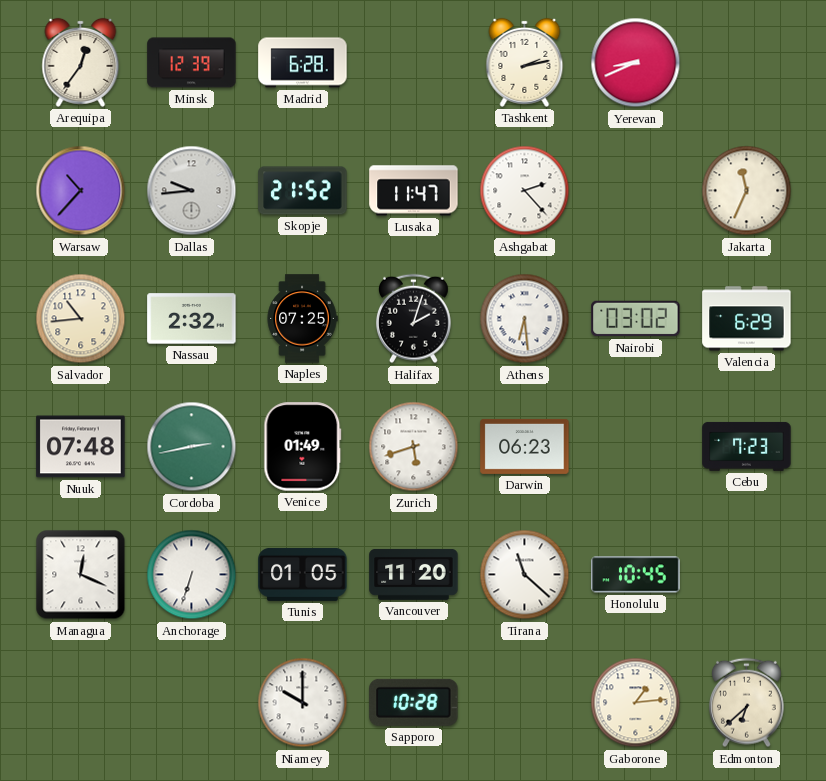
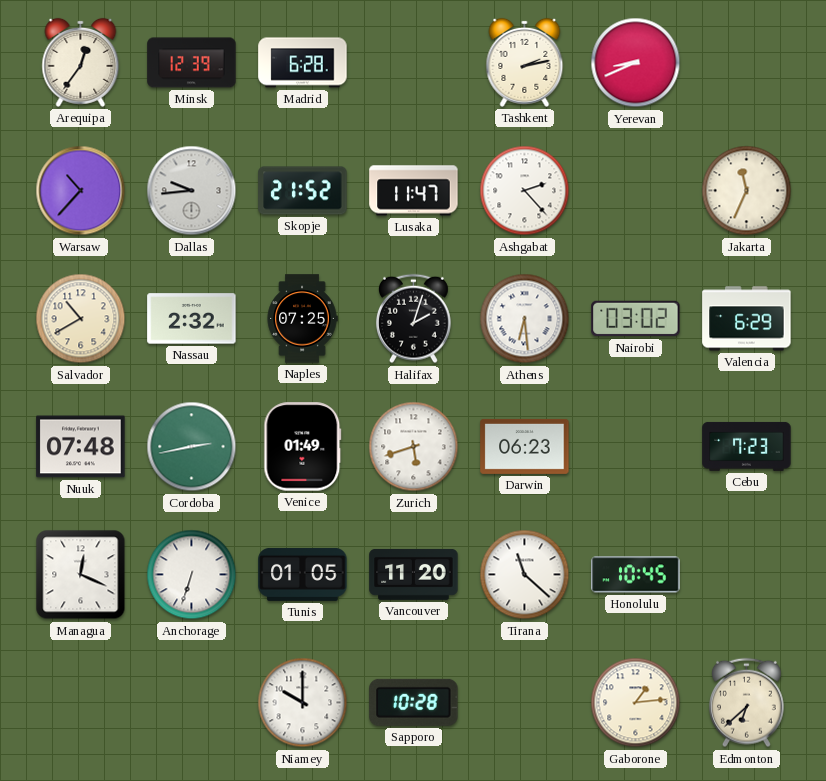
Salvador: 10:44 -> 10:40 (81, 319)
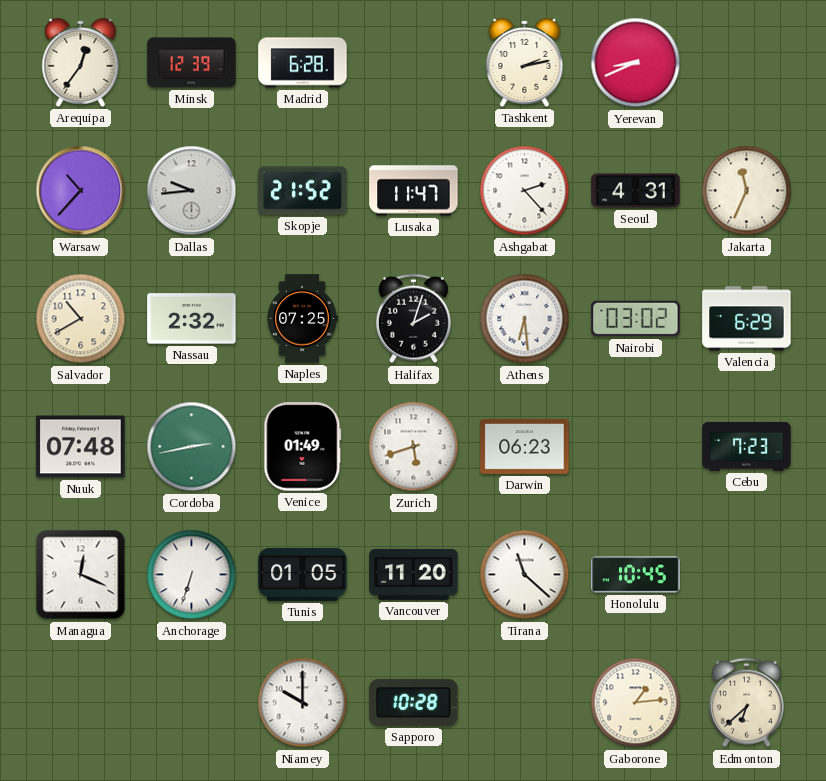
Seoul: none -> 4:31 (636, 191)
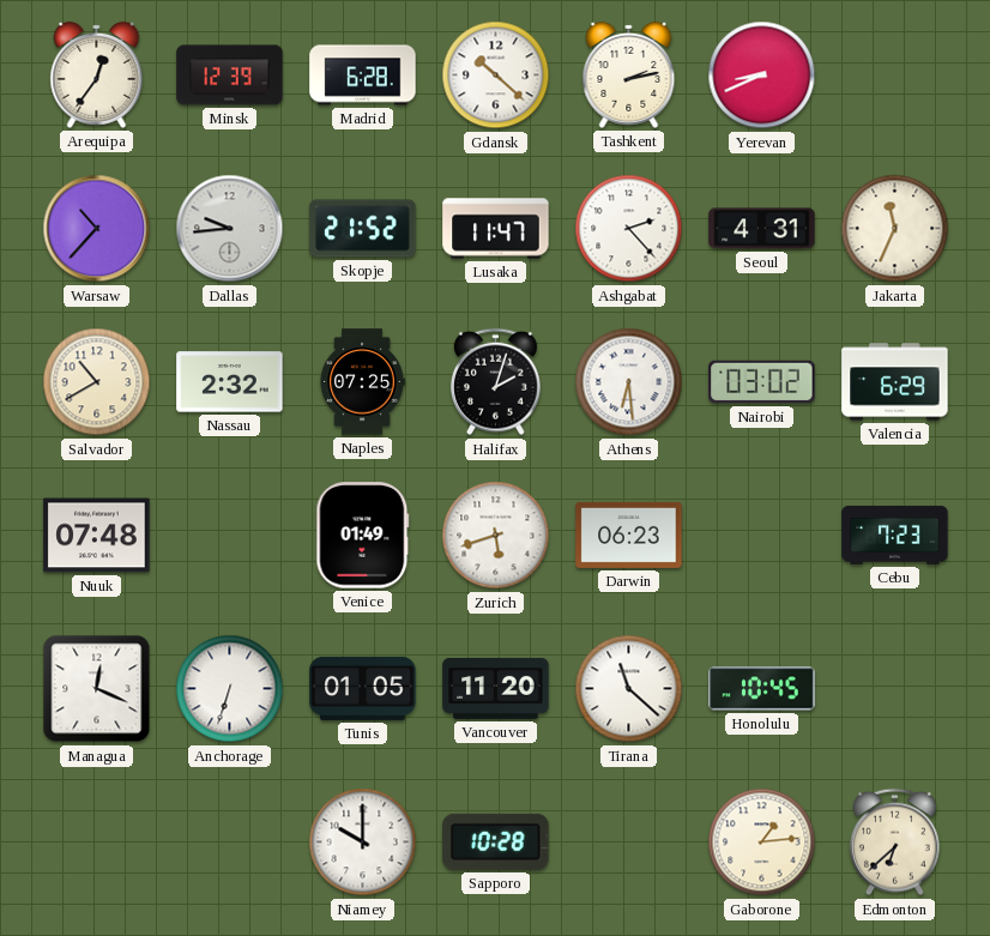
Gdansk: none -> 10:22 (496, 76)
Cordoba: 2:43 -> none (192, 447)
